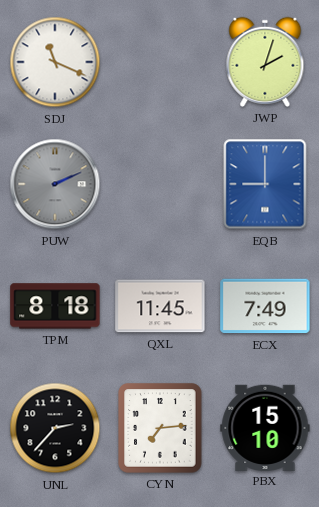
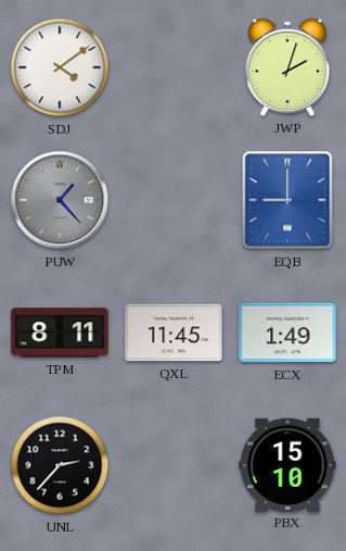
SDJ: 11:19 -> 4:09 (60, 67)
PUW: 2:11 -> 1:23 (60, 200)
TPM: 8:18 -> 8:11 (60, 333)
ECX: 7:49 -> 1:49 (287, 333)
CYN: 7:14 -> none (160, 428)
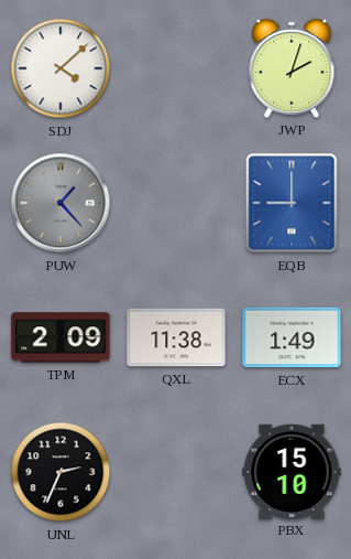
SDJ: 4:09 -> 4:08 (61, 68)
TPM: 8:11 -> 2:09 (61, 337)
QXL: 11:45 -> 11:38 (176, 337)
UNL: 2:37 -> 2:34 (61, 472)
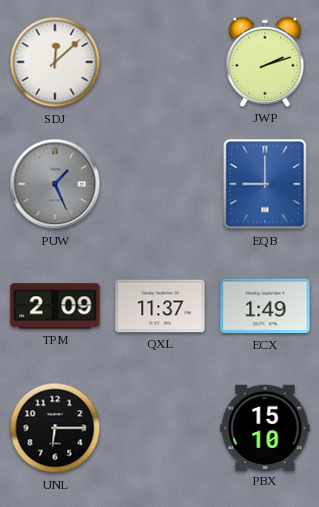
SDJ: 4:08 -> 12:08 (55, 62)
JWP: 2:03 -> 2:12 (265, 62)
PUW: 1:23 -> 1:26 (55, 184)
QXL: 11:38 -> 11:37 (160, 306)
UNL: 2:34 -> 6:15 (55, 428)
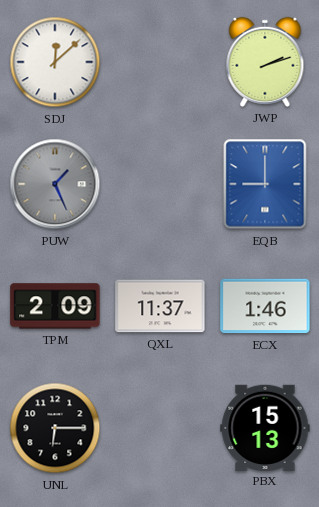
ECX: 1:49 -> 1:46 (265, 306)
PBX: 15:10 -> 15:13 (265, 427)
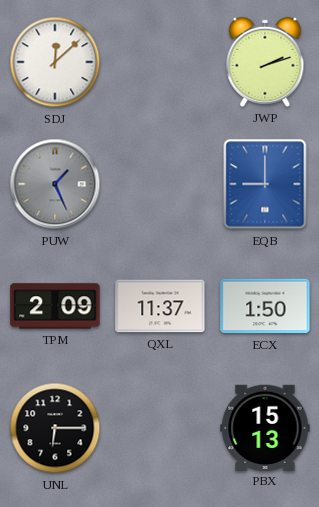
ECX: 1:46 -> 1:50 (265, 306)
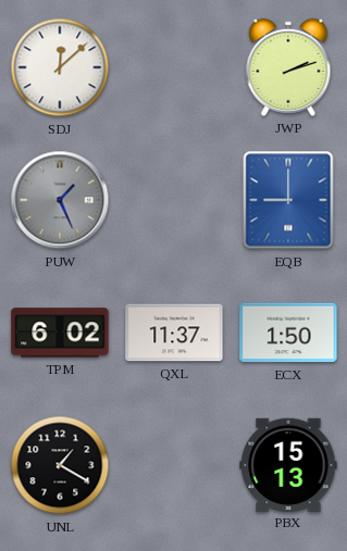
TPM: 2:09 -> 6:02 (60, 333)
UNL: 6:15 -> 1:20 (60, 465)
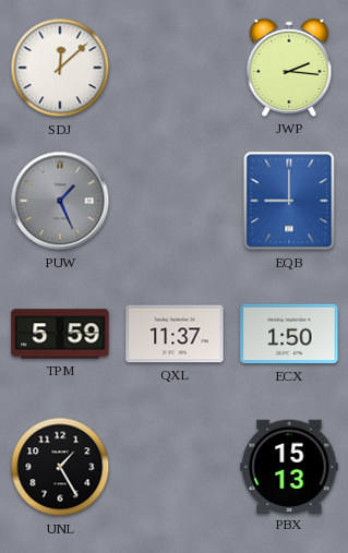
JWP: 2:12 -> 2:16 (289, 68)
TPM: 6:02 -> 5:59 (60, 334)
UNL: 1:20 -> 1:25 (60, 467)
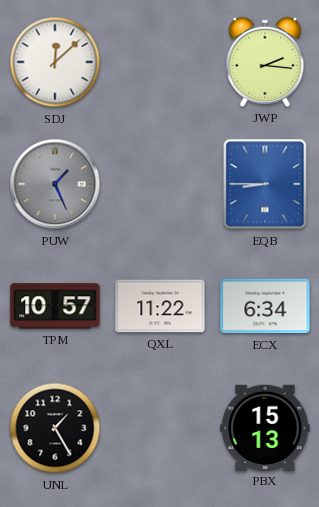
EQB: 9:00 -> 8:45 (265, 184)
TPM: 5:59 -> 10:57 (55, 306)
QXL: 11:37 -> 11:22 (160, 306)
ECX: 1:50 -> 6:34 (265, 306)
